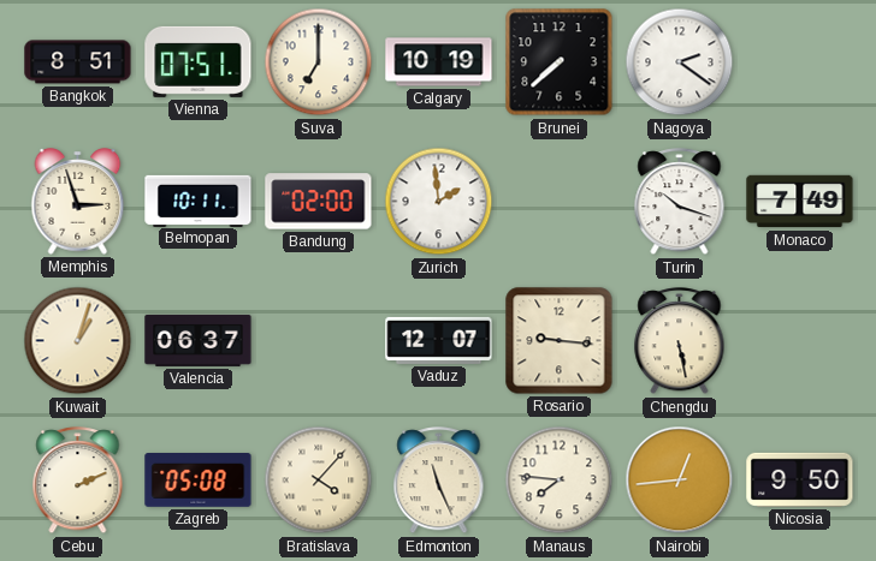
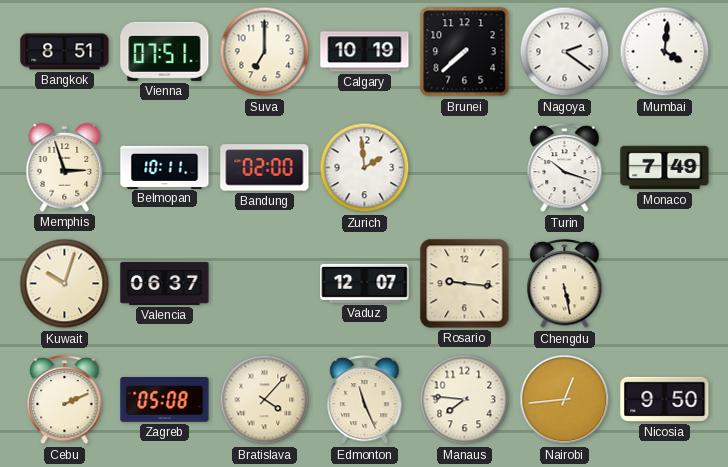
Mumbai: none -> 4:01 (665, 52)
Kuwait: 1:03 -> 10:03 (65, 284)
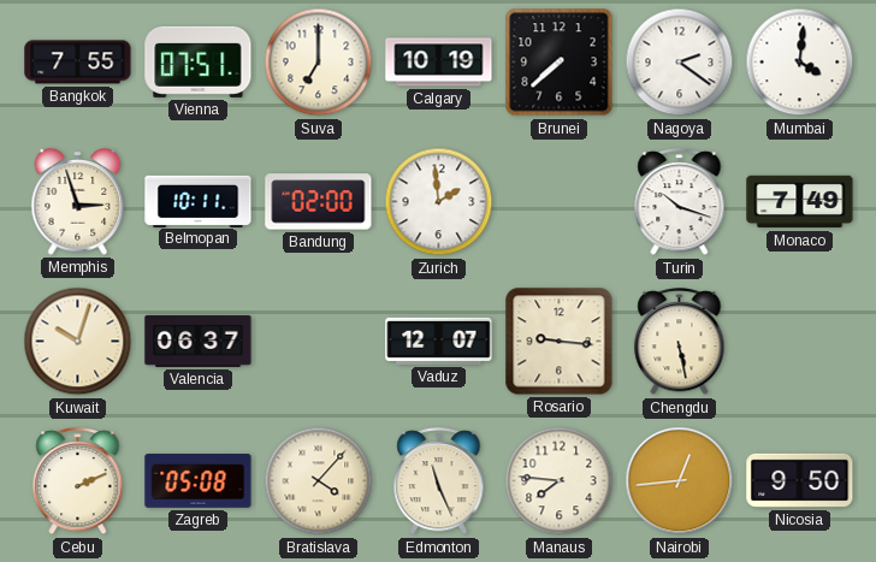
Bangkok: 8:51 -> 7:55 (78, 63)
